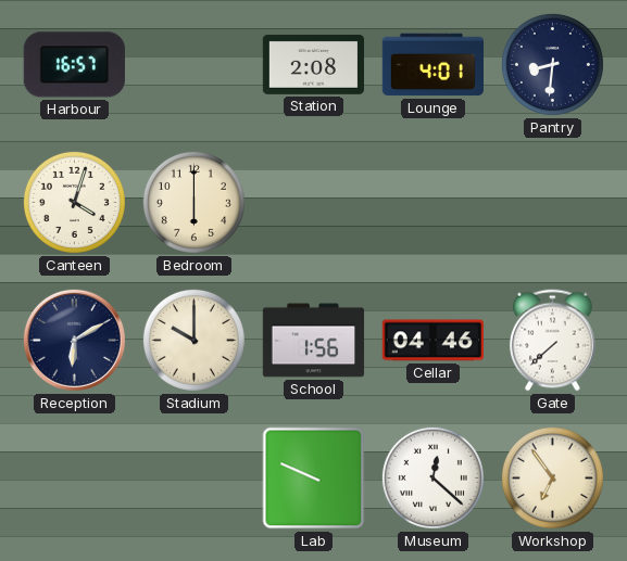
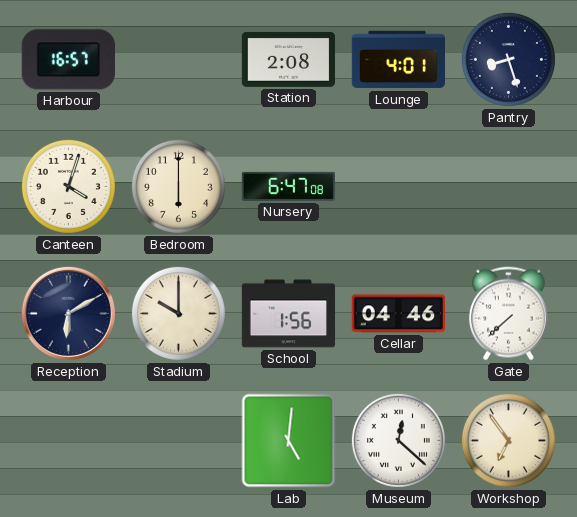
Pantry: 8:31 -> 8:27 (508, 59)
Nursery: none -> 6:47 (288, 186)
Lab: 9:49 -> 5:01 (289, 441)
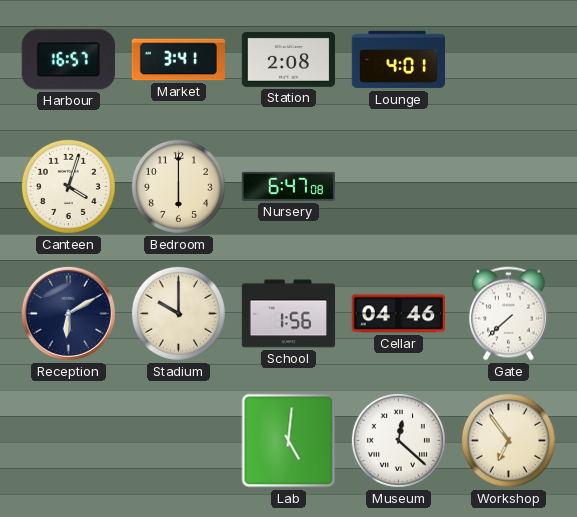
Market: none -> 3:41 (178, 60)
Pantry: 8:27 -> none (508, 59)
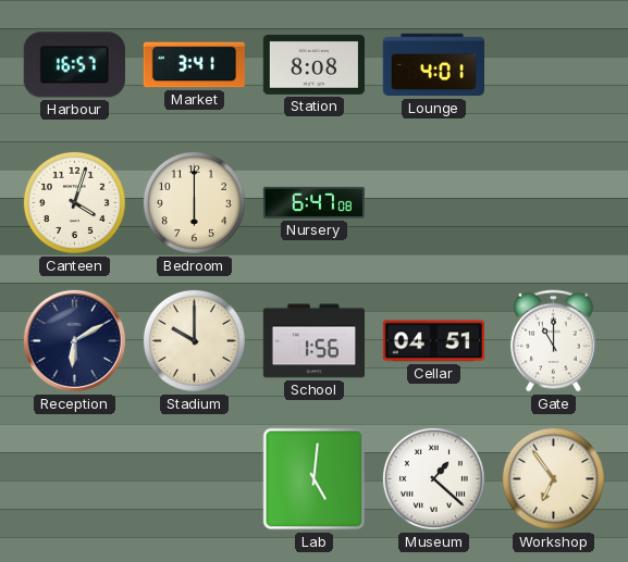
Station: 2:08 -> 8:08 (313, 64)
Cellar: 04:46 -> 04:51 (433, 341)
Gate: 7:38 -> 11:00 (554, 341)
Museum: 12:22 -> 1:22 (433, 478)
